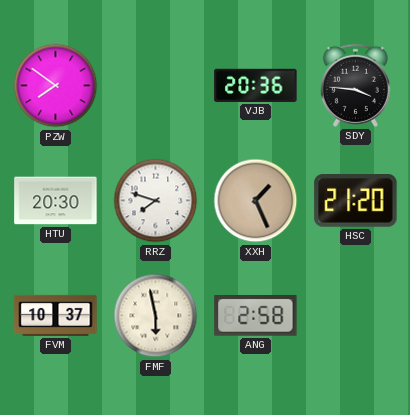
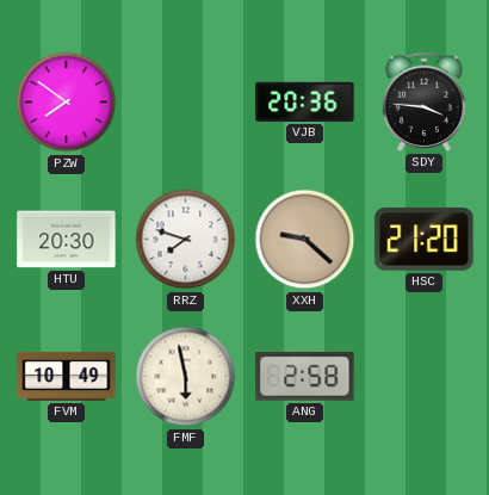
XXH: 1:26 -> 9:22 (305, 240)
FVM: 10:37 -> 10:49 (67, 376)
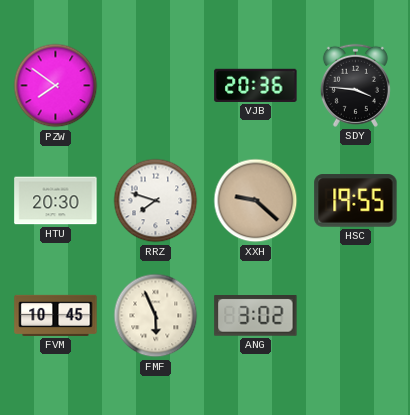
HSC: 21:20 -> 19:55 (356, 201)
FVM: 10:49 -> 10:45 (56, 315)
FMF: 5:58 -> 5:56 (156, 316)
ANG: 2:58 -> 3:02 (256, 316)
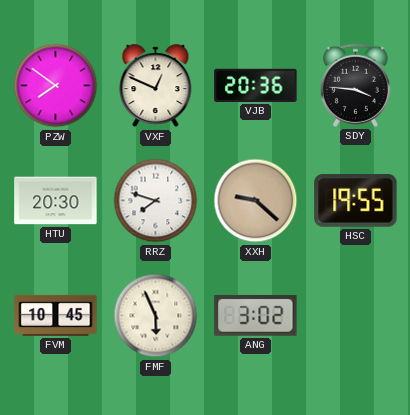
VXF: none -> 12:49 (156, 86)
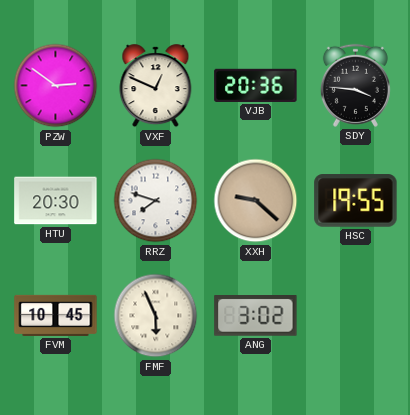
PZW: 7:51 -> 2:51 (56, 86)
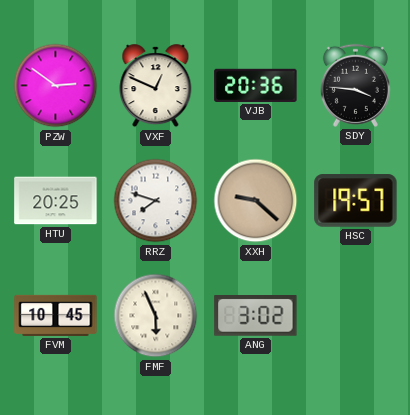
HTU: 20:30 -> 20:25 (56, 201)
HSC: 19:55 -> 19:57 (356, 201)
